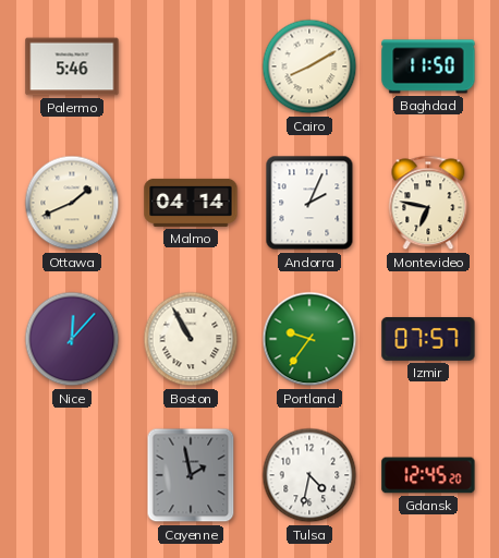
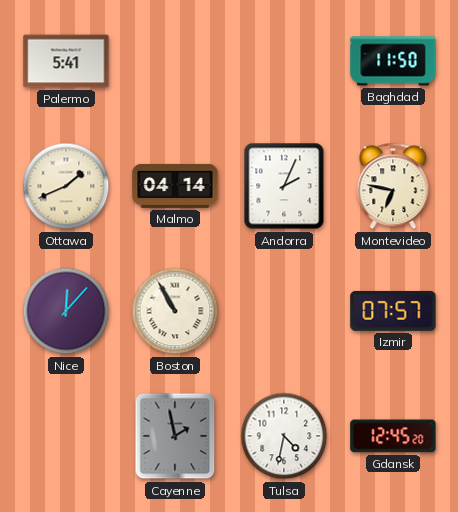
Palermo: 5:46 -> 5:41 (66, 61)
Cairo: 8:10 -> none (309, 66)
Portland: 9:36 -> none (309, 339)
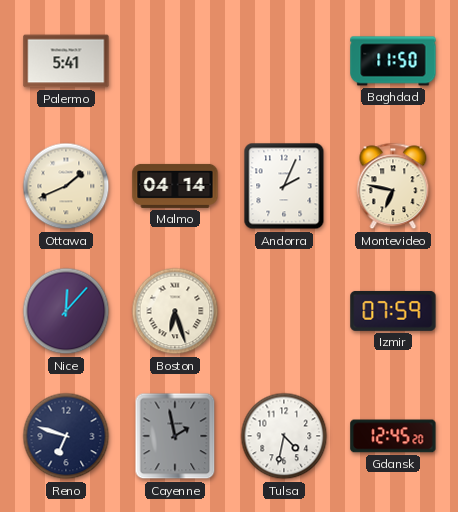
Boston: 10:55 -> 6:27 (175, 311)
Izmir: 07:57 -> 07:59 (393, 311)
Reno: none -> 6:48 (66, 436)
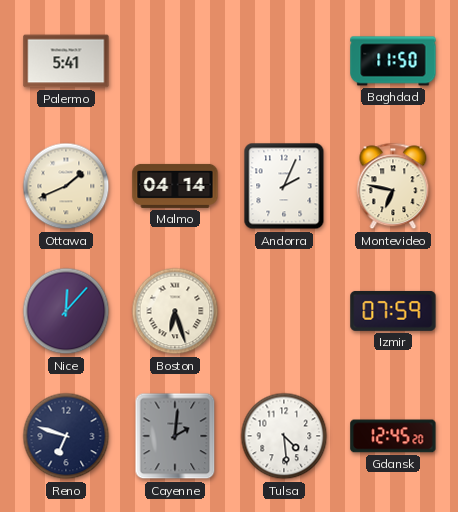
Cayenne: 1:58 -> 2:01 (175, 436)
Tulsa: 4:32 -> 4:29 (284, 436)
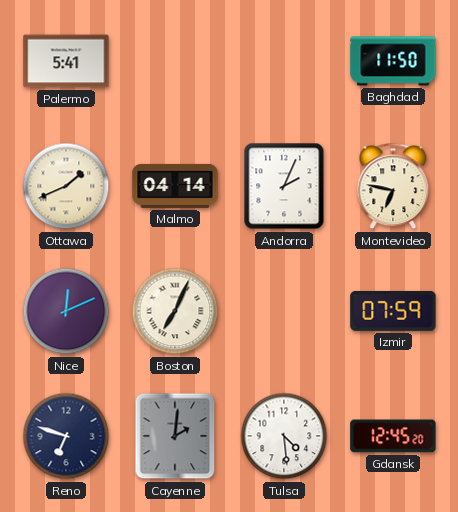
Nice: 12:07 -> 12:11 (66, 311)
Boston: 6:27 -> 7:04 (175, 311)
